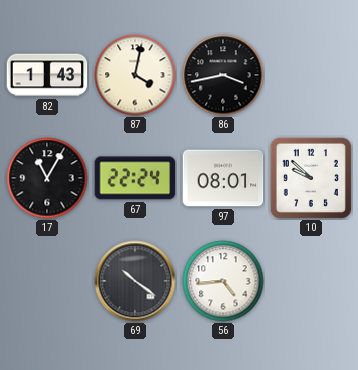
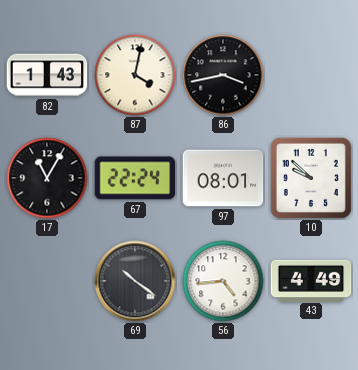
43: none -> 4:49 (311, 280)
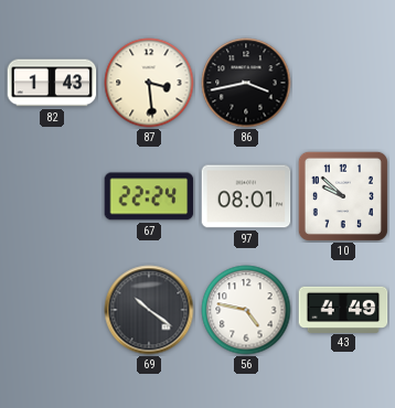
87: 4:02 -> 3:29 (149, 83)
17: 11:05 -> none (47, 178)
56: 4:44 -> 4:47 (246, 310)
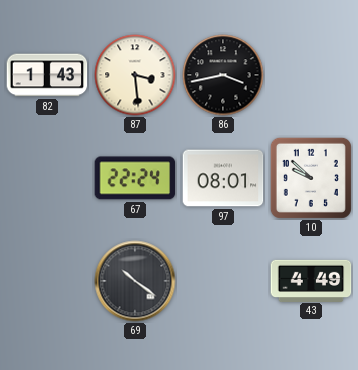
56: 4:47 -> none (246, 310)
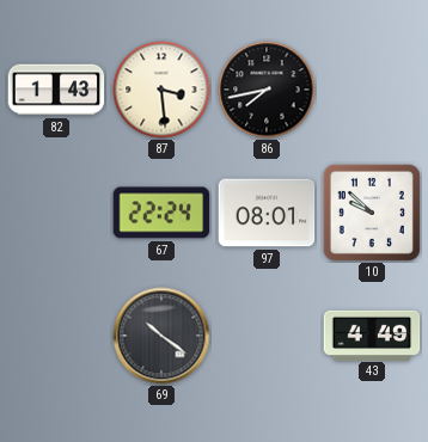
86: 3:43 -> 7:43 (267, 90)
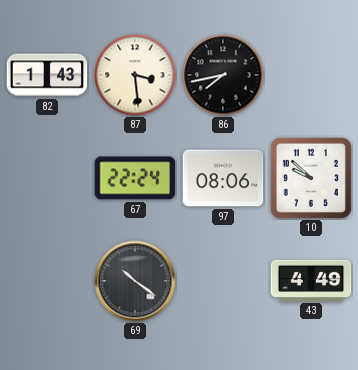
97: 08:01 -> 08:06 (223, 178)
